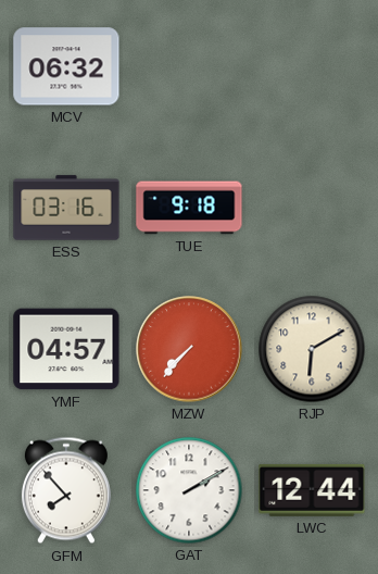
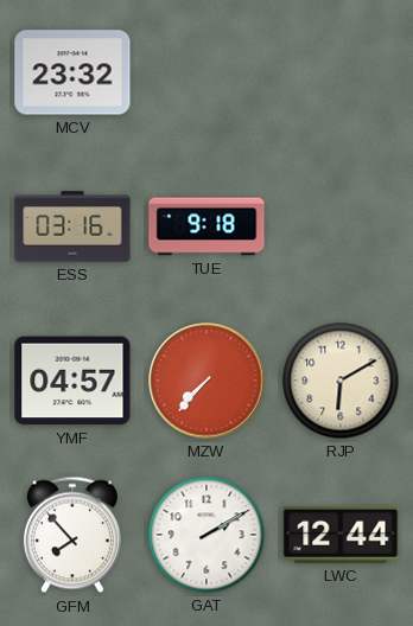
MCV: 06:32 -> 23:32 (72, 72)
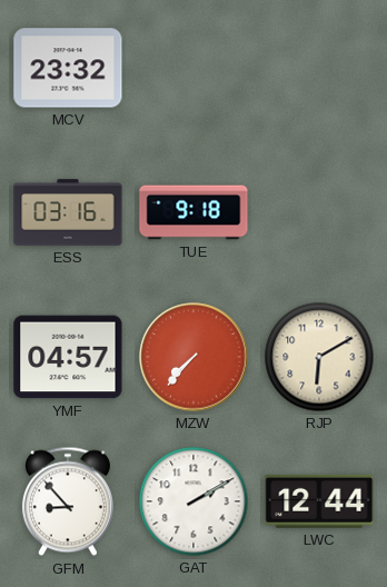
GFM: 7:53 -> 8:53 (68, 501)
